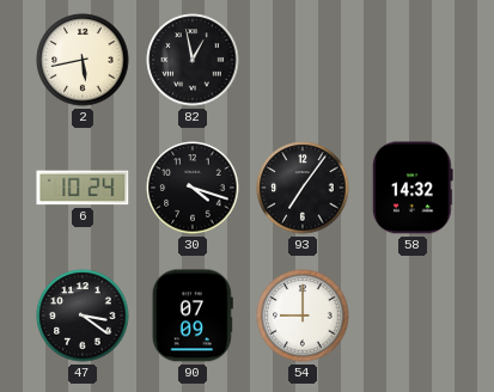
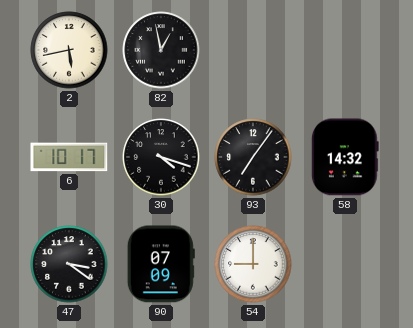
6: 10:24 -> 10:17 (69, 157)
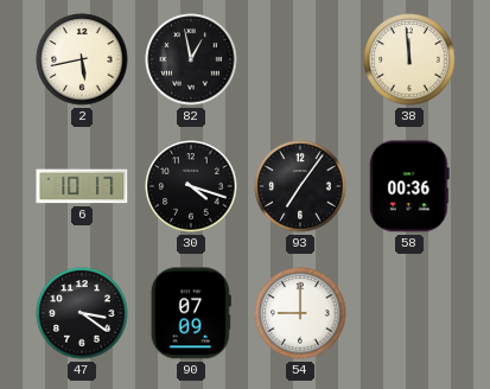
38: none -> 11:59 (409, 59)
58: 14:32 -> 00:36 (409, 186)
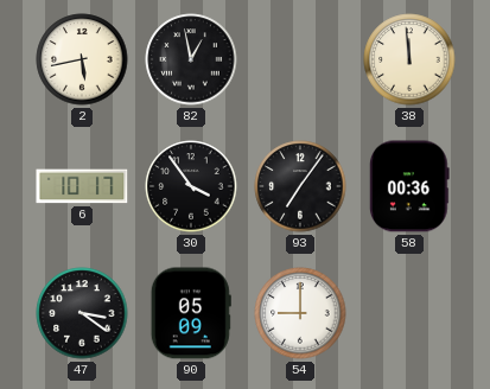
30: 4:18 -> 3:54 (191, 186)
90: 07:09 -> 05:09 (191, 313)
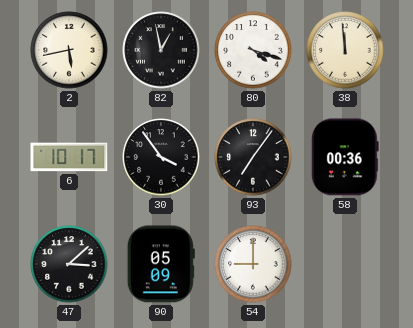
80: none -> 4:18 (253, 50)
47: 3:21 -> 3:08 (69, 264)
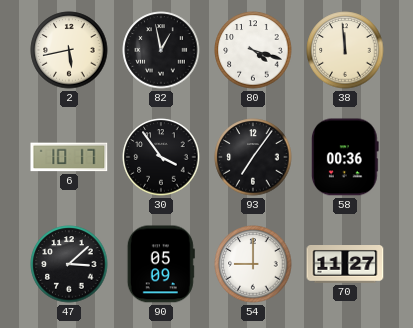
70: none -> 11:27 (345, 265)
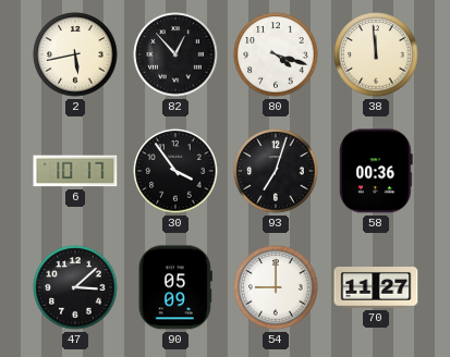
82: 12:58 -> 12:53 (175, 54)
93: 7:06 -> 7:03 (276, 171)
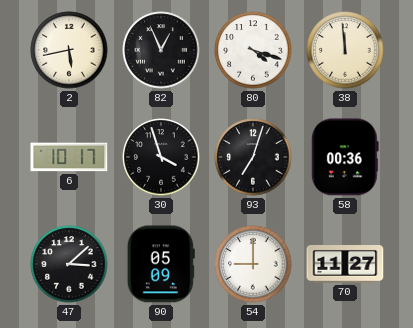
82: 12:53 -> 12:56 (161, 50)
30: 3:54 -> 3:57 (161, 157)
